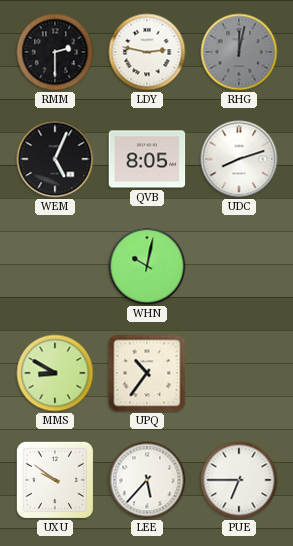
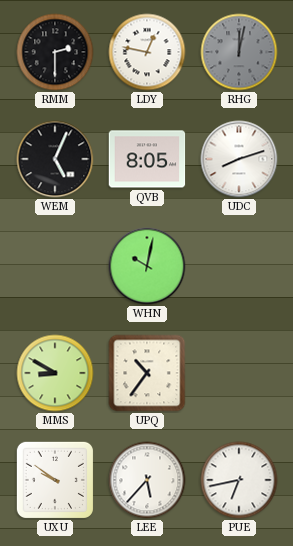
LDY: 2:47 -> 12:47 (147, 52)
PUE: 6:45 -> 6:43 (239, 480)
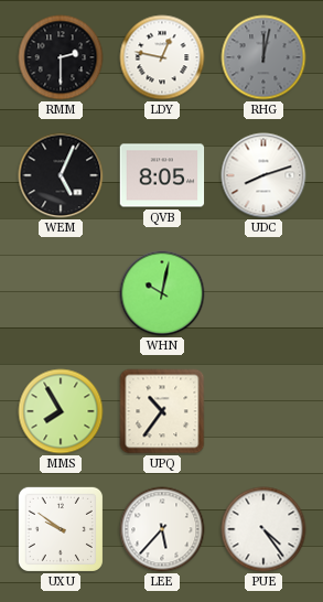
MMS: 8:50 -> 7:55 (61, 411)
PUE: 6:43 -> 4:24 (263, 529)
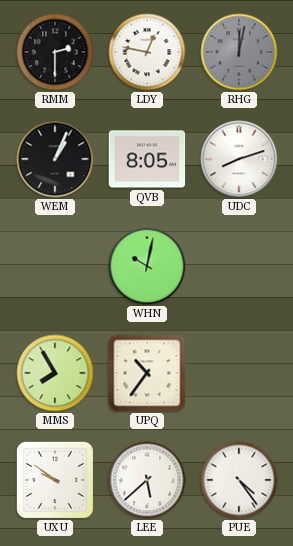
WEM: 5:04 -> 1:04 (55, 159)
LEE: 5:37 -> 5:38 (147, 480)
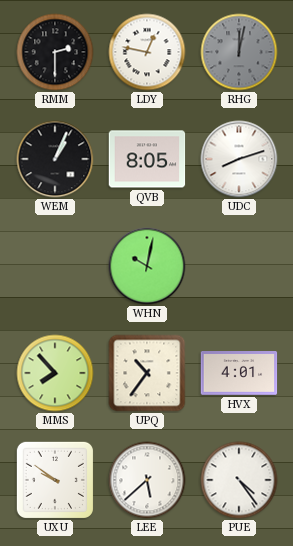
MMS: 7:55 -> 7:53 (55, 373)
HVX: none -> 4:01 (239, 374)
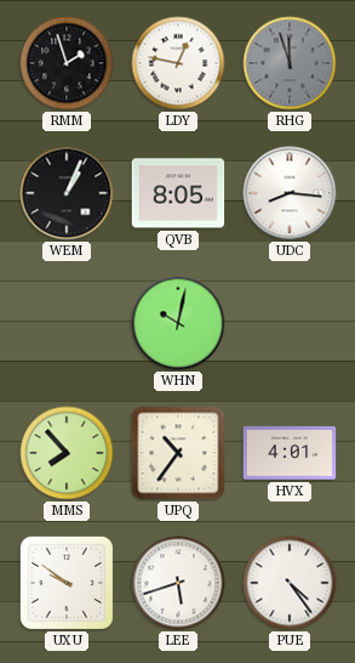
RMM: 2:30 -> 1:57 (67, 63)
RHG: 12:02 -> 11:57 (290, 63)
UDC: 8:12 -> 8:16 (290, 193)
LEE: 5:38 -> 5:42 (178, 583)
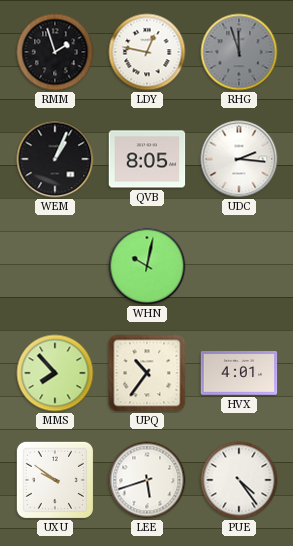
UDC: 8:16 -> 2:16 (239, 159)
